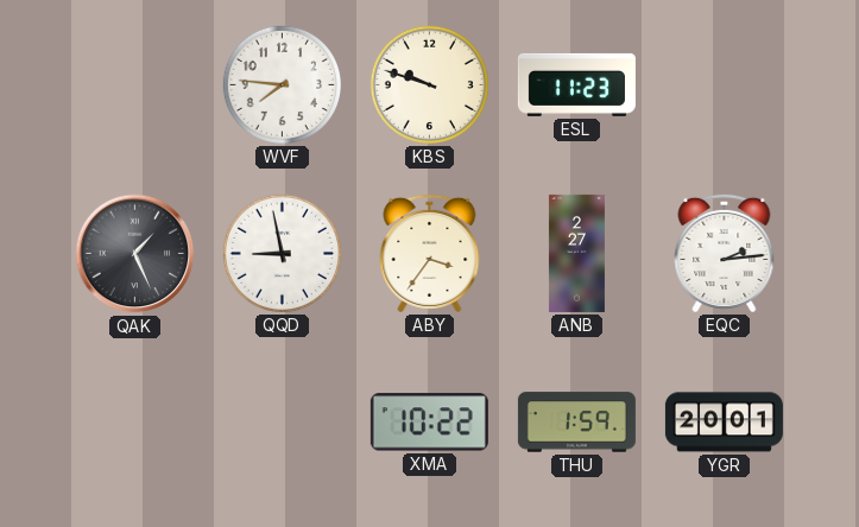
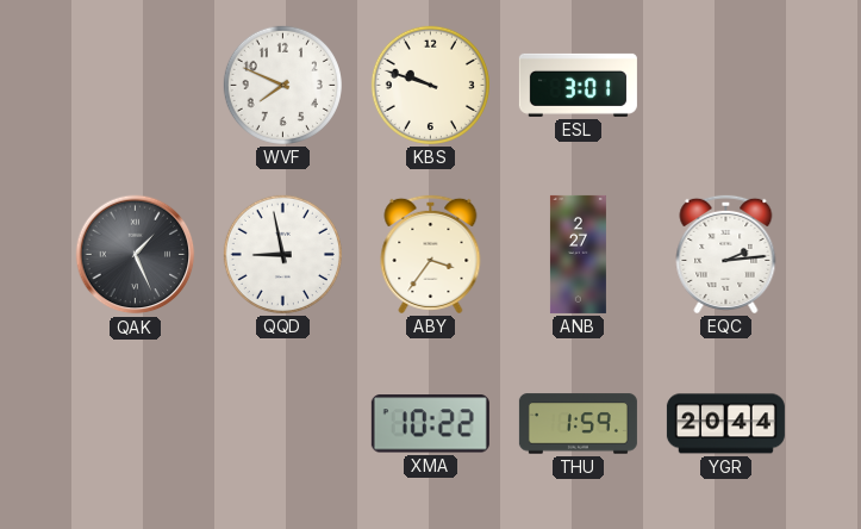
WVF: 7:46 -> 7:49 (282, 85)
ESL: 11:23 -> 3:01 (578, 85)
YGR: 20:01 -> 20:44 (725, 424)
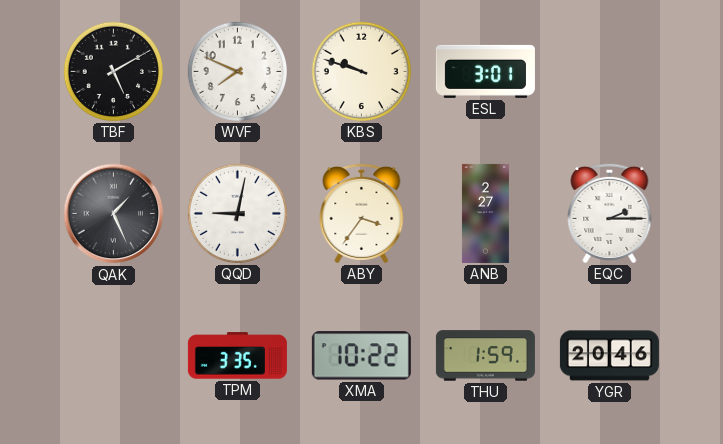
TBF: none -> 5:10 (113, 71)
QQD: 8:58 -> 9:02 (237, 213)
EQC: 2:14 -> 2:15 (610, 213)
TPM: none -> 3:35 (237, 356)
YGR: 20:44 -> 20:46 (609, 356)
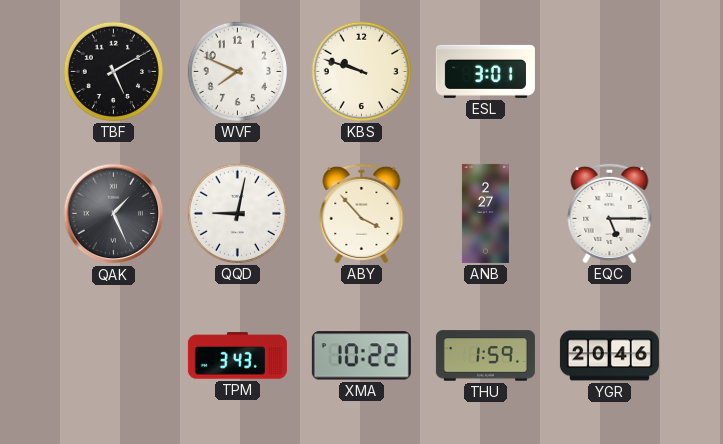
ABY: 3:36 -> 3:53 (362, 213)
EQC: 2:15 -> 5:15 (610, 213)
TPM: 3:35 -> 3:43 (237, 356)
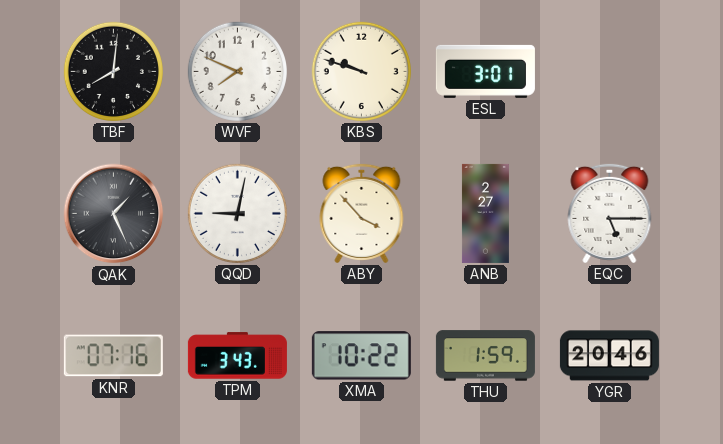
TBF: 5:10 -> 8:01 (113, 71)
KNR: none -> 07:16 (113, 356)
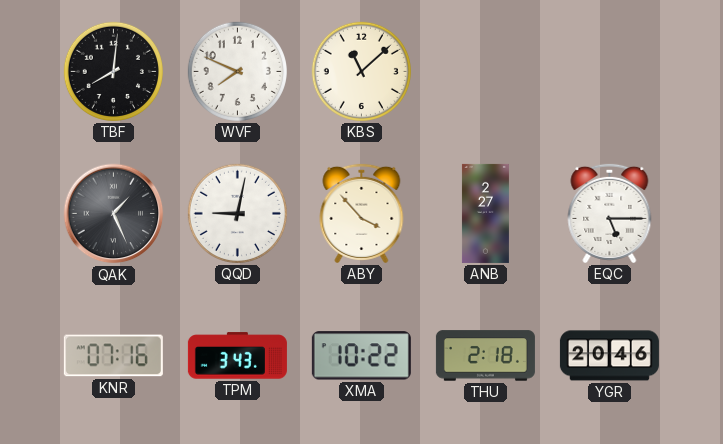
KBS: 9:48 -> 11:08 (361, 71)
ESL: 3:01 -> none (485, 71)
THU: 1:59 -> 2:18 (485, 356)
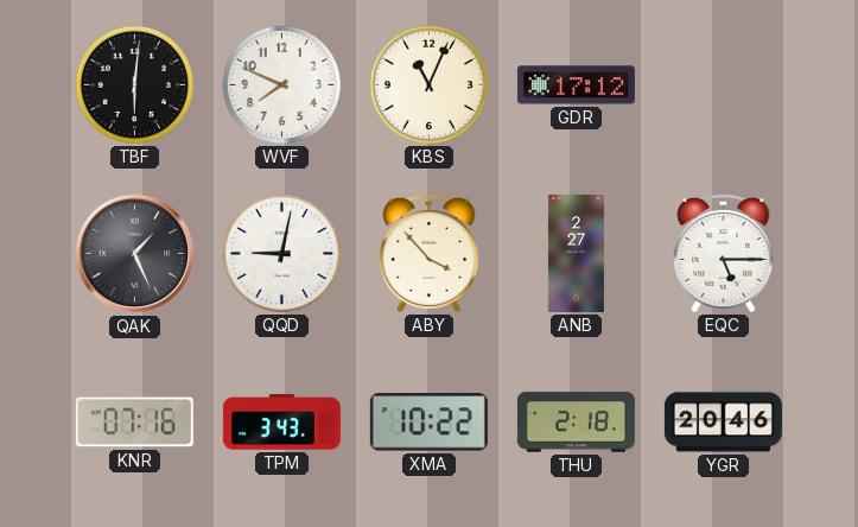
TBF: 8:01 -> 6:01 (134, 84)
KBS: 11:08 -> 11:04 (428, 84)
GDR: none -> 17:12 (576, 85)
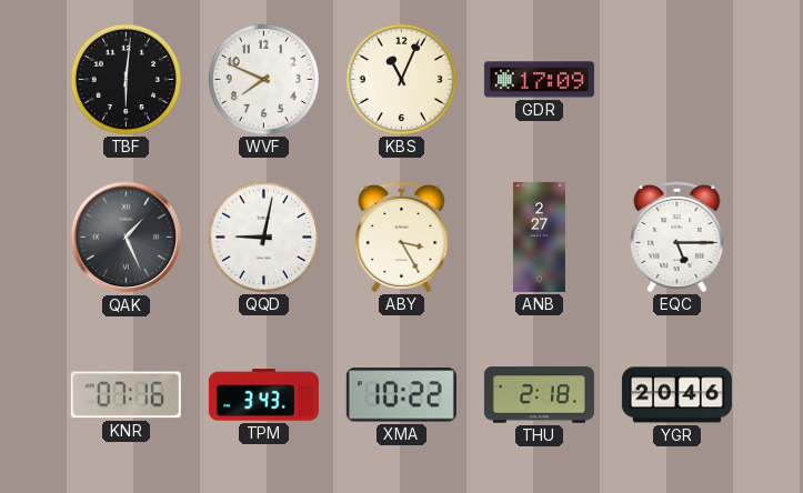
GDR: 17:12 -> 17:09 (539, 80)
ABY: 3:53 -> 3:25 (402, 237)
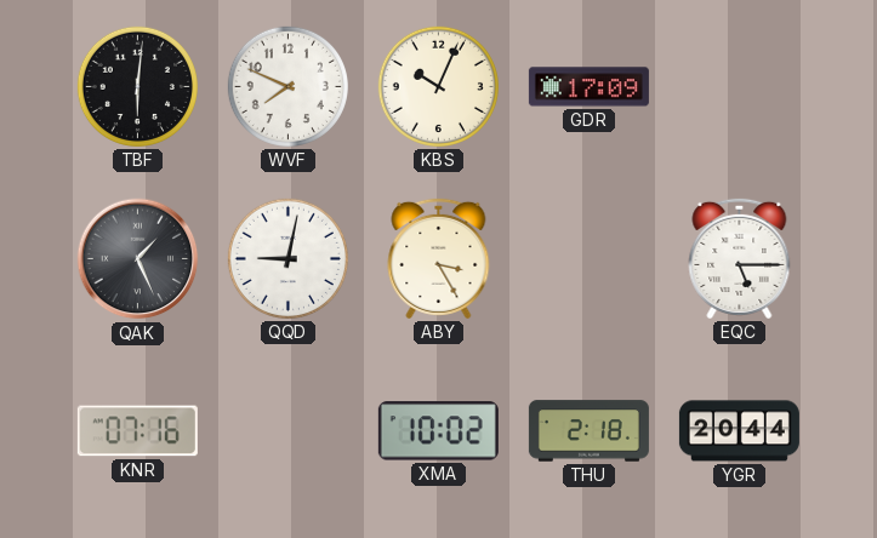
KBS: 11:04 -> 10:04 (438, 86)
ANB: 2:27 -> none (539, 237)
TPM: 3:43 -> none (263, 395)
XMA: 10:22 -> 10:02 (438, 431)
YGR: 20:46 -> 20:44 (739, 431)
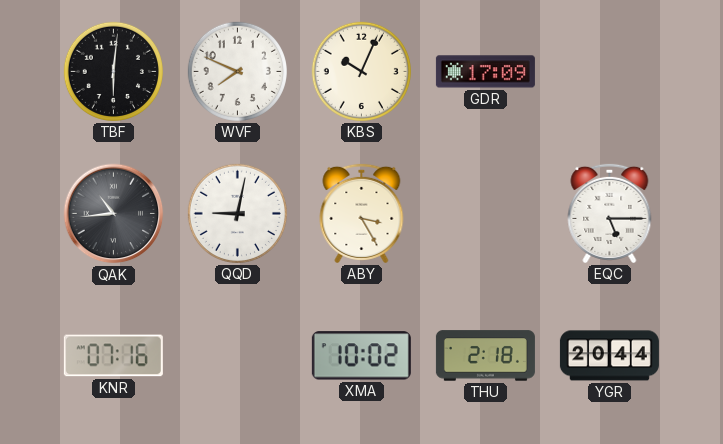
QAK: 1:26 -> 10:44 (114, 214)
